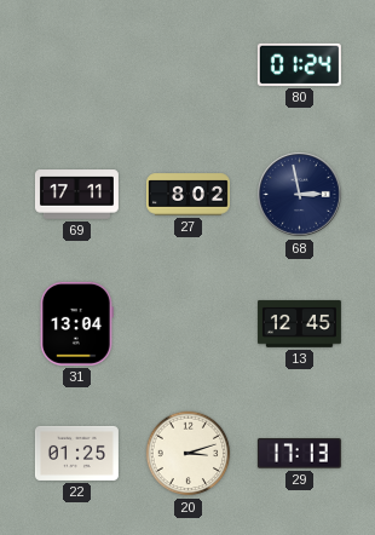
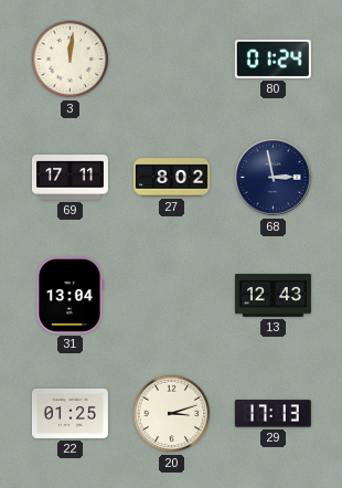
3: none -> 12:01 (71, 60)
13: 12:45 -> 12:43 (272, 296)
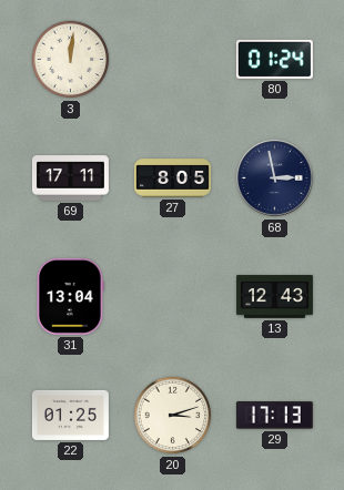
27: 8:02 -> 8:05 (172, 178)
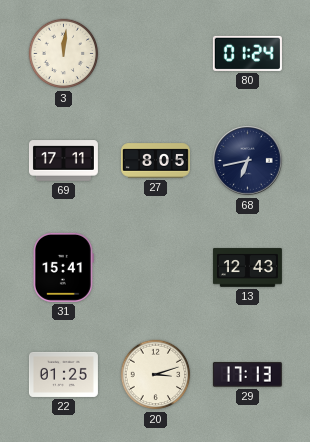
68: 2:58 -> 6:43 (248, 161)
31: 13:04 -> 15:41 (63, 267)
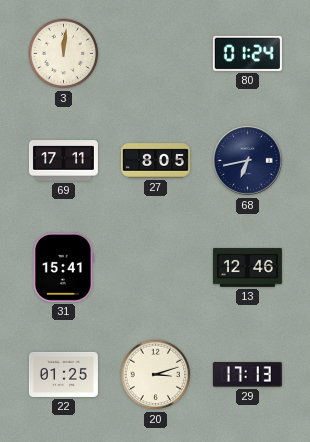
13: 12:43 -> 12:46 (247, 268)
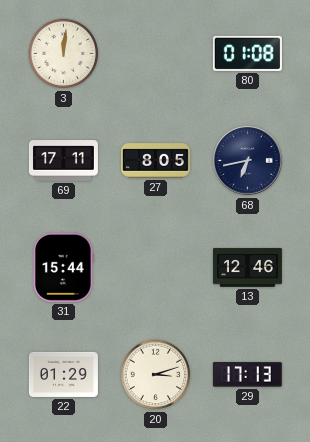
80: 01:24 -> 01:08 (247, 53)
31: 15:41 -> 15:44 (63, 267)
22: 01:25 -> 01:29 (63, 374)
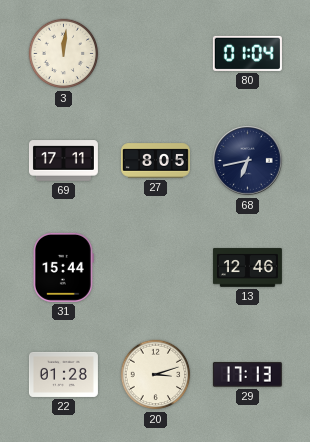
80: 01:08 -> 01:04 (247, 53)
22: 01:29 -> 01:28 (63, 374)
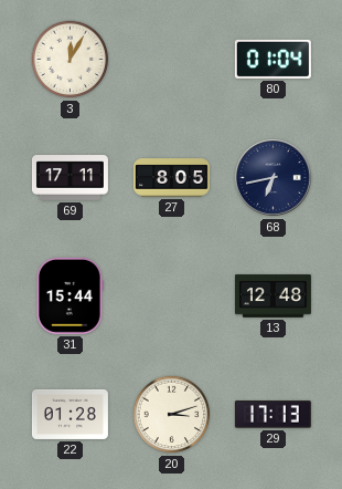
3: 12:01 -> 12:05 (71, 60)
13: 12:46 -> 12:48 (272, 296)
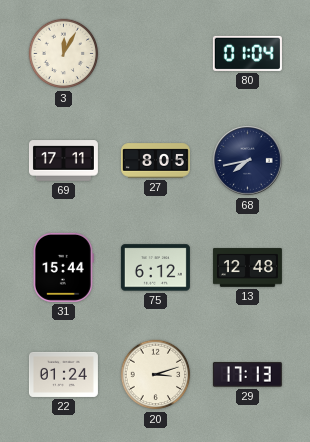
68: 6:43 -> 7:43 (248, 161)
75: none -> 6:12 (155, 268)
22: 01:28 -> 01:24 (63, 374)
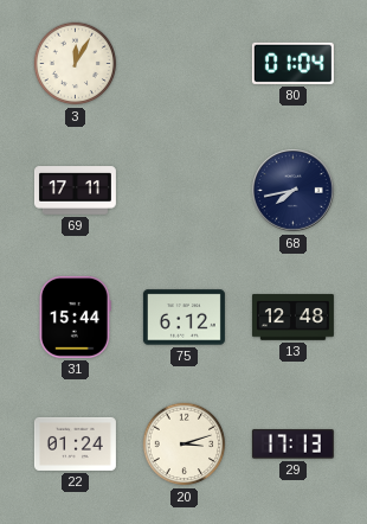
27: 8:05 -> none (155, 161)
